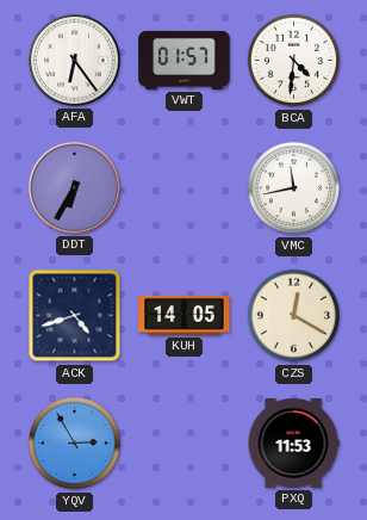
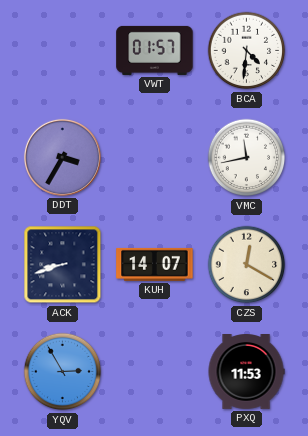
AFA: 6:24 -> none (74, 60)
DDT: 6:35 -> 3:35 (62, 157)
ACK: 4:42 -> 8:42 (63, 265)
KUH: 14:05 -> 14:07 (155, 264)
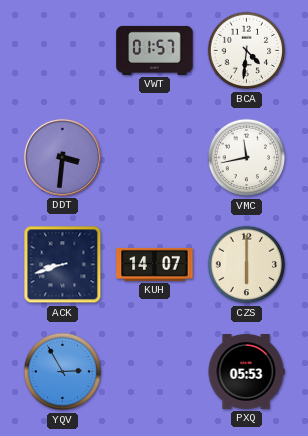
DDT: 3:35 -> 3:31 (62, 157)
CZS: 12:20 -> 6:00 (247, 265)
PXQ: 11:53 -> 05:53 (246, 372)
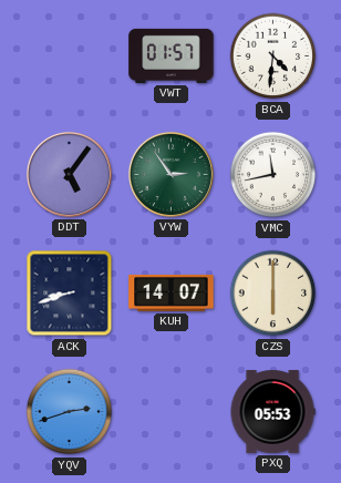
DDT: 3:31 -> 5:06 (69, 174)
VYW: none -> 2:54 (170, 174)
YQV: 2:55 -> 2:42 (70, 412)
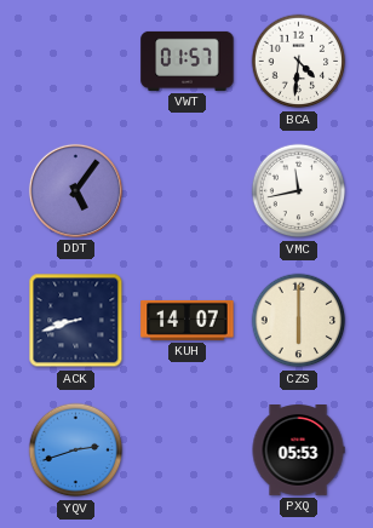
VYW: 2:54 -> none (170, 174)
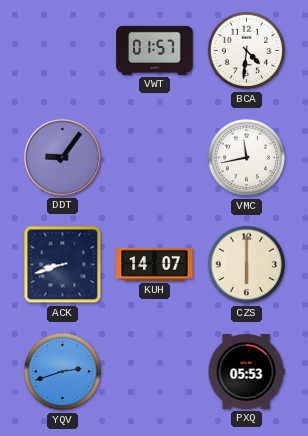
DDT: 5:06 -> 9:06 (62, 157)
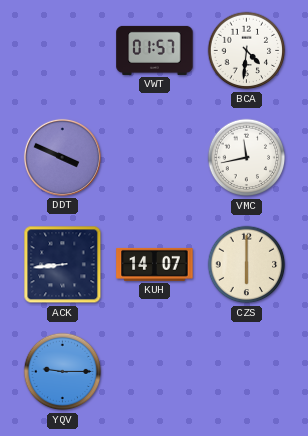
DDT: 9:06 -> 3:49 (62, 157)
ACK: 8:42 -> 8:44 (63, 265)
YQV: 2:42 -> 9:15 (63, 372)
PXQ: 05:53 -> none (246, 372)
